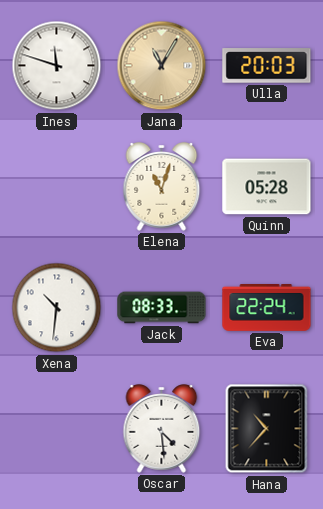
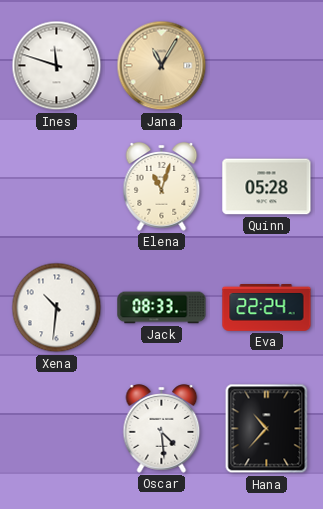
Ulla: 20:03 -> none (267, 66)
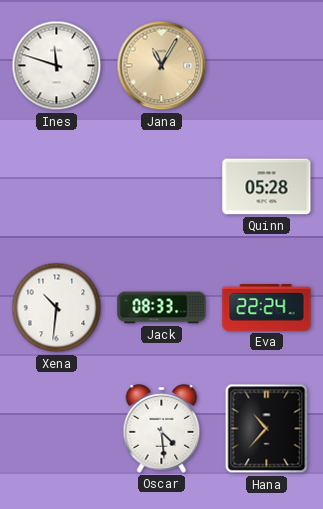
Elena: 11:03 -> none (162, 187)
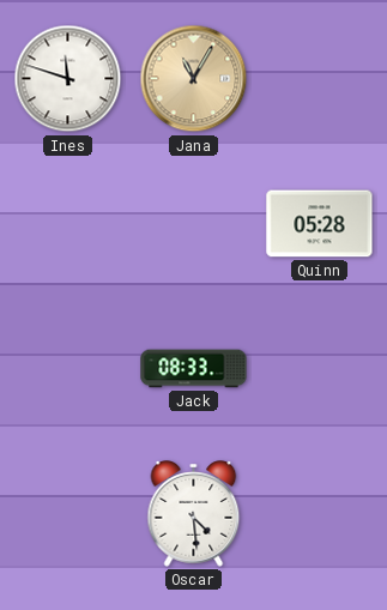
Xena: 10:31 -> none (57, 308)
Eva: 22:24 -> none (267, 308)
Hana: 10:37 -> none (267, 429)
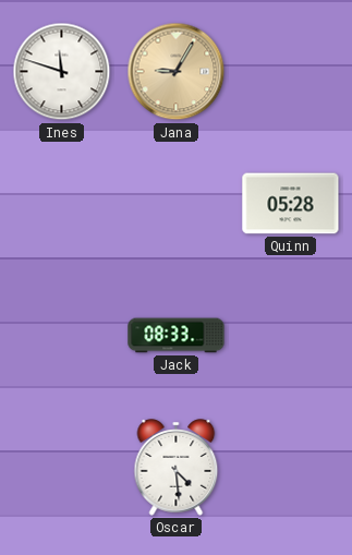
Jana: 11:05 -> 9:05 (177, 72)
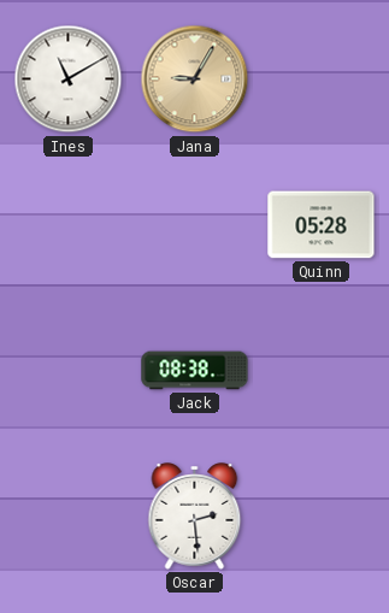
Ines: 11:48 -> 11:10 (69, 79)
Jack: 08:33 -> 08:38 (195, 371)
Oscar: 4:29 -> 2:29 (195, 517)
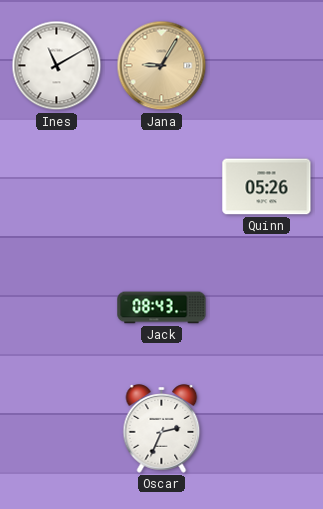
Quinn: 05:28 -> 05:26 (267, 187)
Jack: 08:38 -> 08:43 (162, 308)
Oscar: 2:29 -> 2:34 (162, 429)
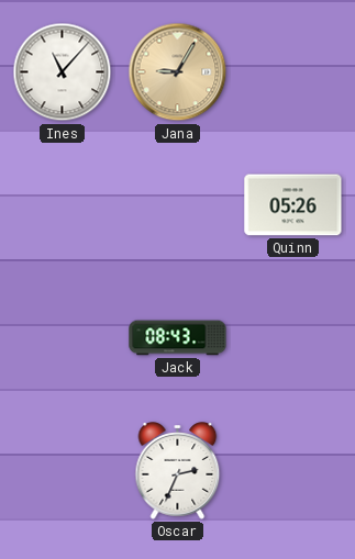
Ines: 11:10 -> 11:07 (63, 72)
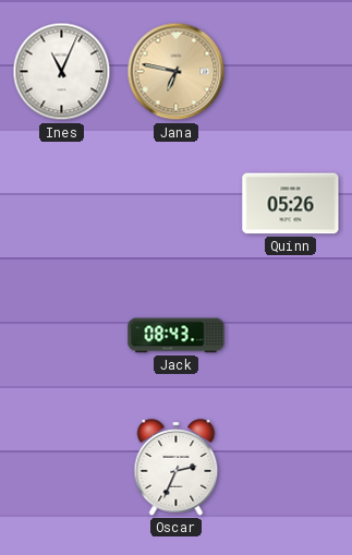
Ines: 11:07 -> 11:04 (62, 72)
Jana: 9:05 -> 6:47 (177, 72)
